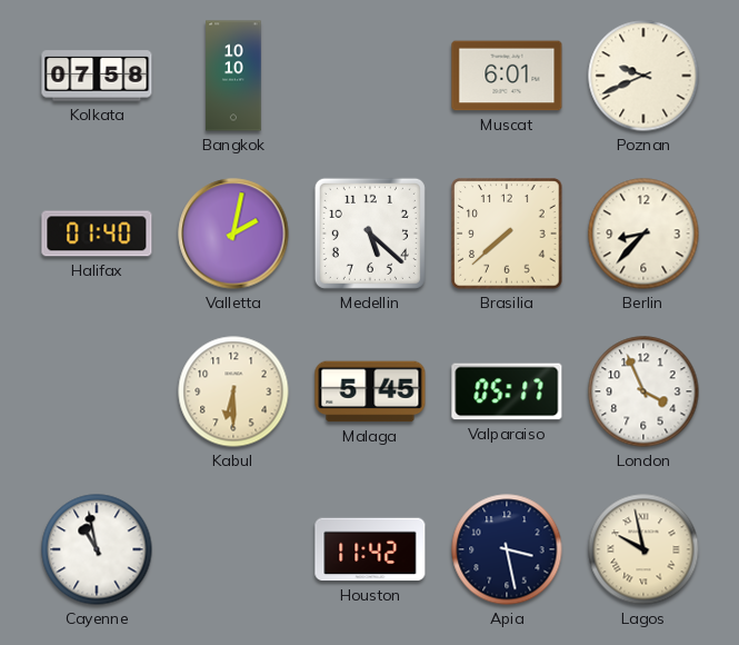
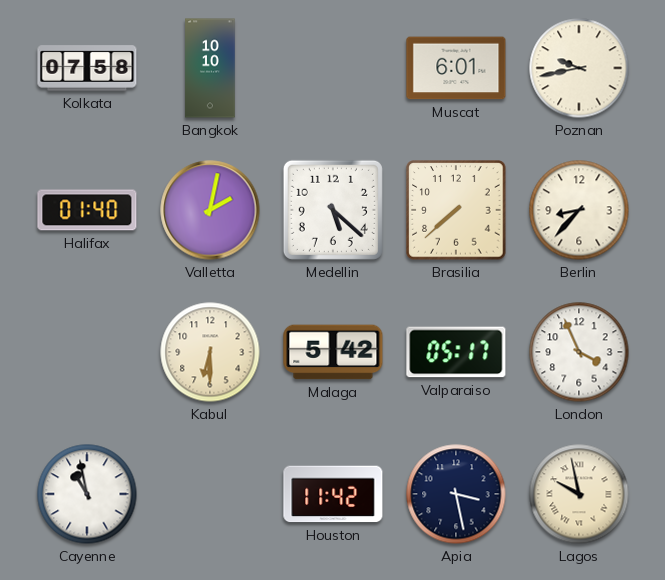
Poznan: 9:41 -> 9:43 (579, 68)
Malaga: 5:45 -> 5:42 (333, 352)
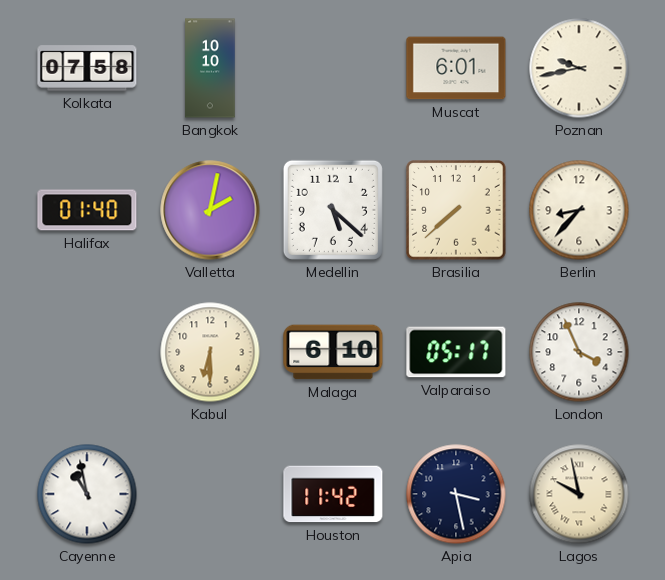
Malaga: 5:42 -> 6:10 (333, 352)
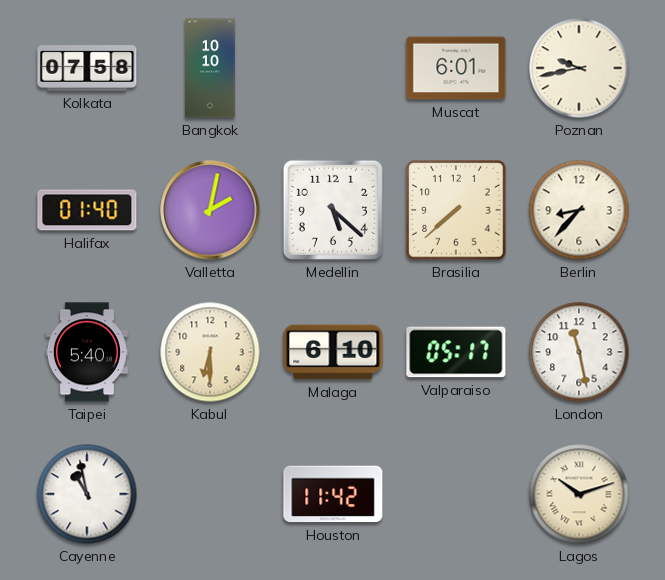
Taipei: none -> 5:40 (87, 352)
London: 3:56 -> 11:28 (579, 352)
Apia: 3:28 -> none (456, 494)
Lagos: 9:58 -> 10:12 (579, 494)
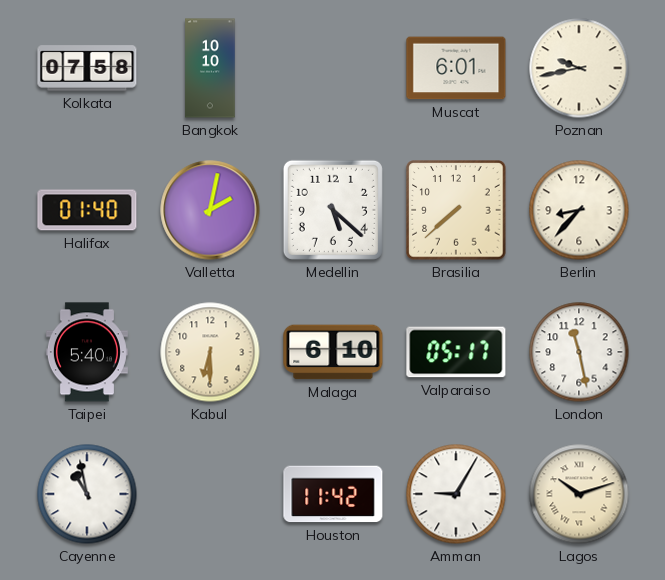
Amman: none -> 9:05 (456, 494)
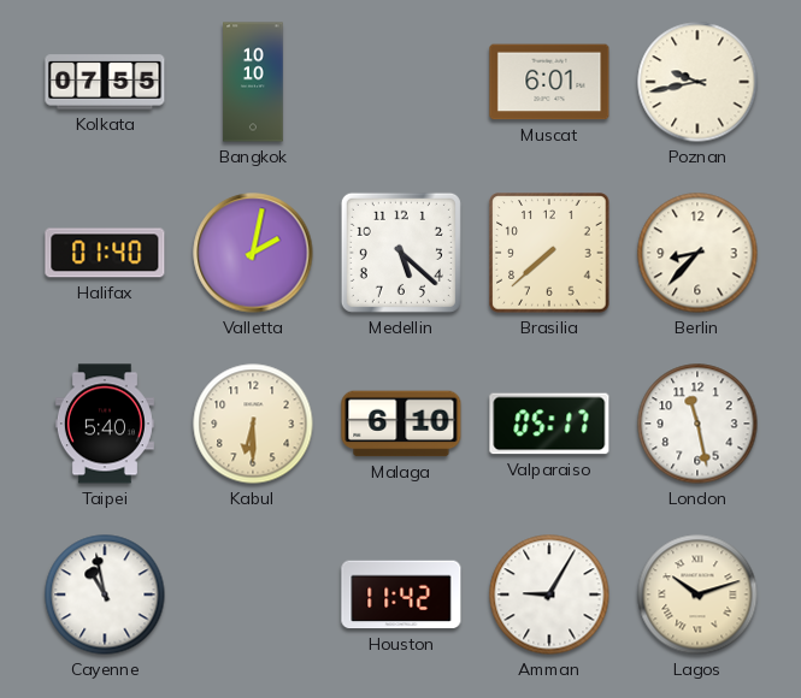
Kolkata: 07:58 -> 07:55 (105, 82)
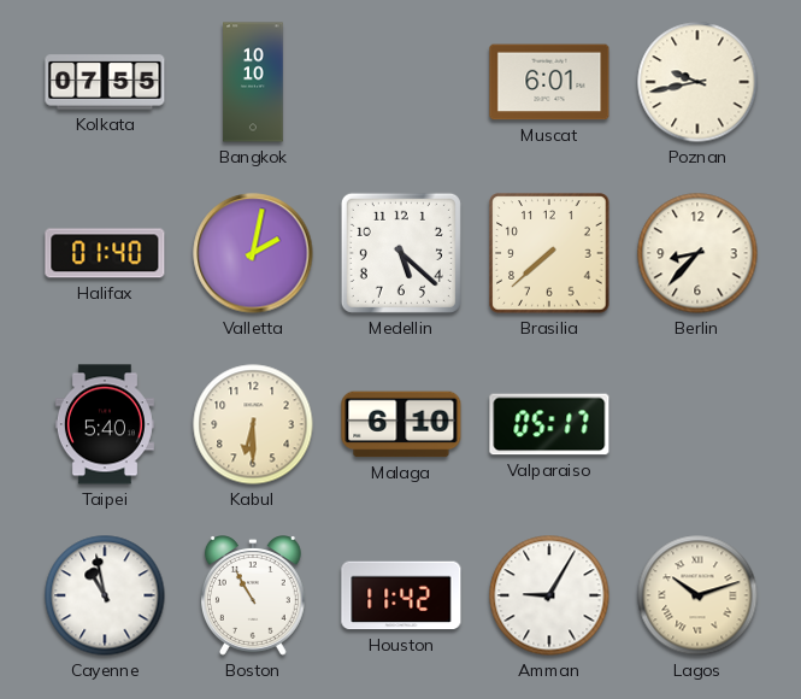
London: 11:28 -> none (697, 424)
Boston: none -> 10:55 (253, 595)
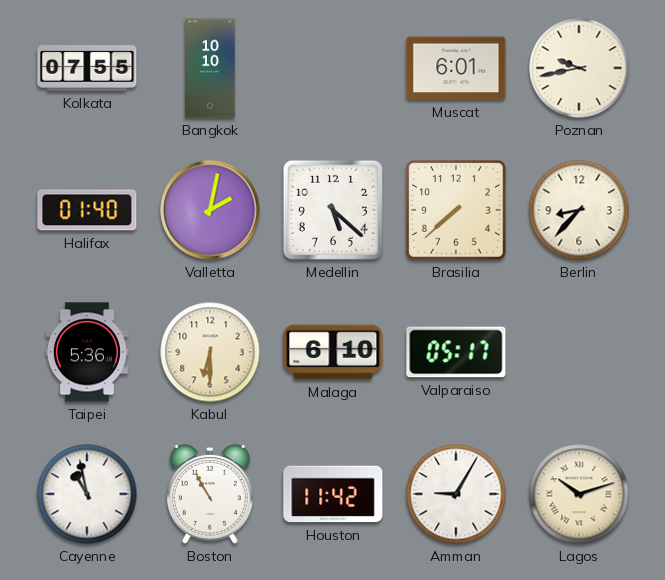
Taipei: 5:40 -> 5:36 (87, 352)
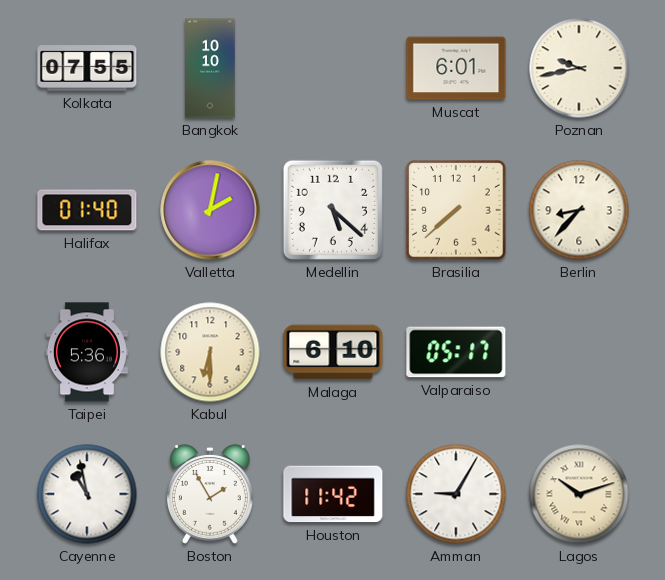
Boston: 10:55 -> 1:55 (210, 494)
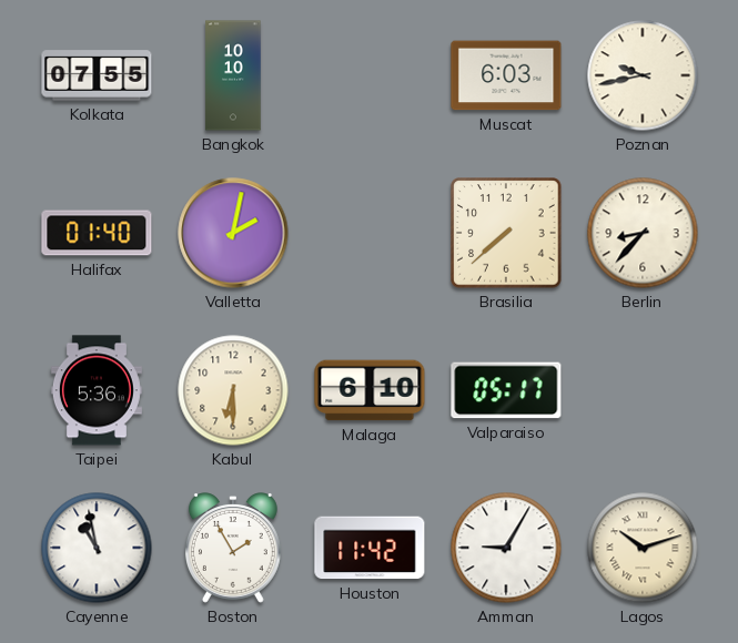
Muscat: 6:01 -> 6:03 (506, 75)
Medellin: 5:22 -> none (333, 210)
